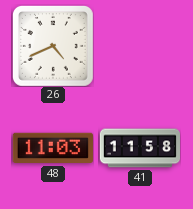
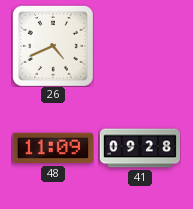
48: 11:03 -> 11:09 (53, 148)
41: 11:58 -> 09:28 (139, 148)
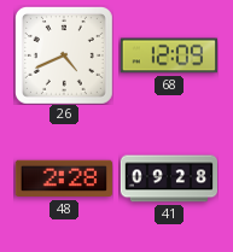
68: none -> 12:09 (169, 55)
48: 11:09 -> 2:28 (64, 178)
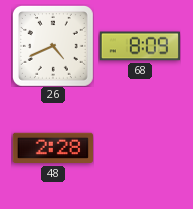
68: 12:09 -> 8:09 (140, 46)
41: 09:28 -> none (168, 178)
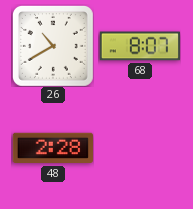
26: 4:41 -> 10:40 (53, 46)
68: 8:09 -> 8:07 (140, 46)
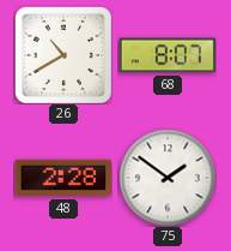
75: none -> 1:51 (168, 178)
